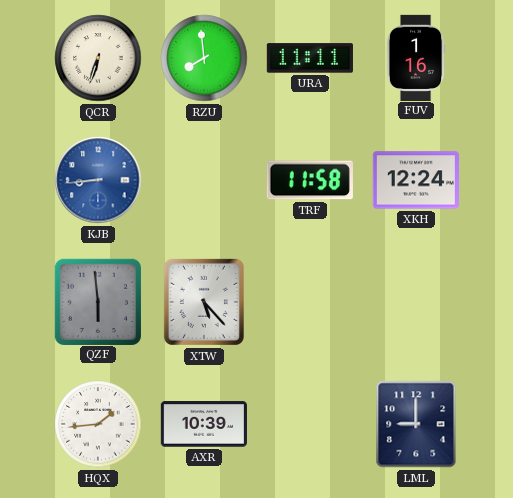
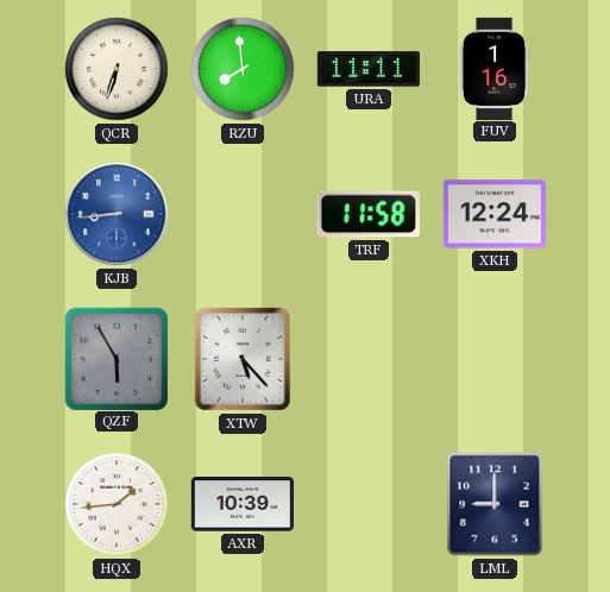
QZF: 5:59 -> 5:55 (115, 358)
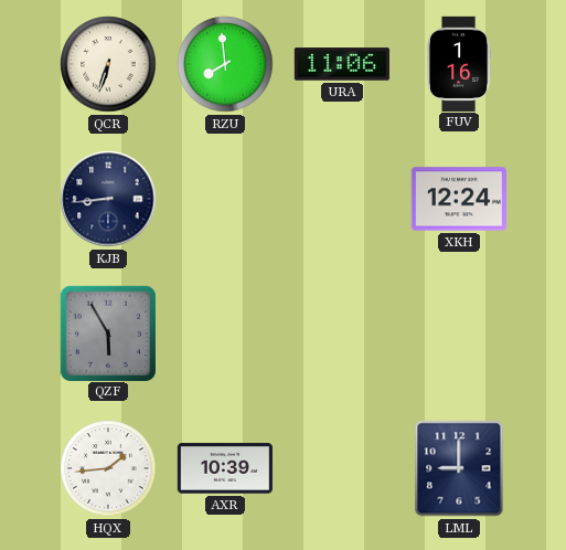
URA: 11:11 -> 11:06 (342, 64)
KJB dial: blue -> navy (108, 199)
TRF: 11:58 -> none (369, 214)
XTW: 5:23 -> none (243, 359)
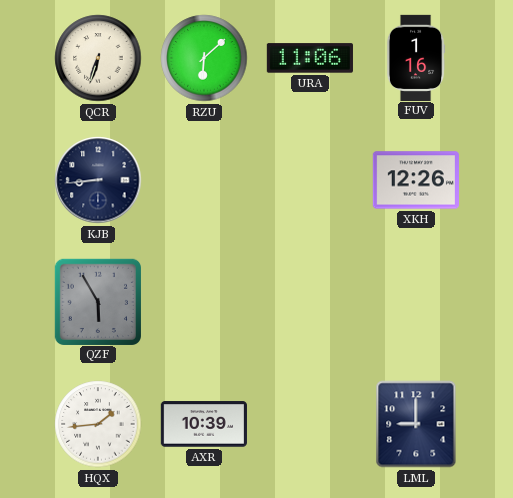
RZU: 7:59 -> 6:08 (204, 58)
XKH: 12:24 -> 12:26 (416, 180)
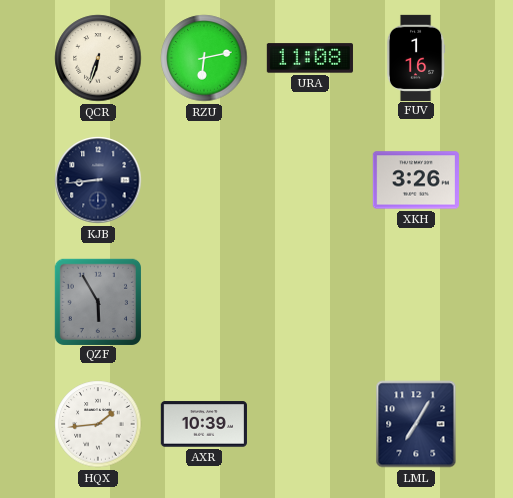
RZU: 6:08 -> 6:13 (204, 58)
URA: 11:06 -> 11:08 (310, 58)
XKH: 12:26 -> 3:26 (416, 180)
LML: 9:00 -> 7:05 (416, 424)
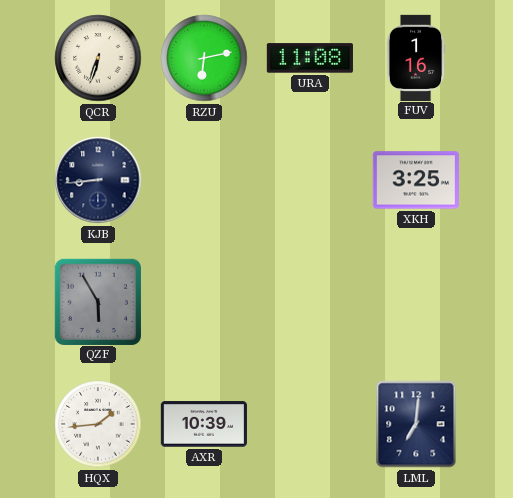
XKH: 3:26 -> 3:25 (416, 180)
LML: 7:05 -> 7:01 (416, 424)
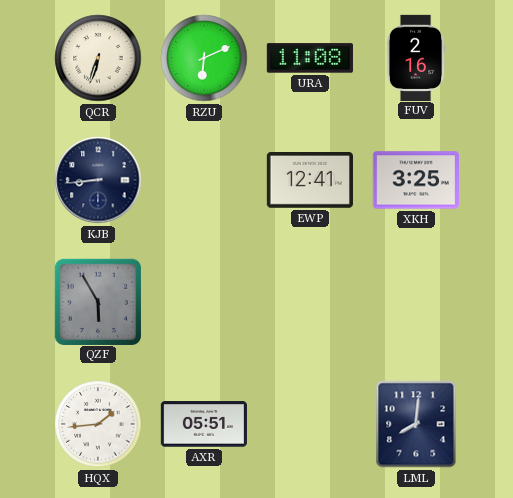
RZU: 6:13 -> 6:11 (204, 58)
FUV: 1:16 -> 2:16 (416, 57)
EWP: none -> 12:41 (310, 181)
AXR: 10:39 -> 05:51 (203, 424)
LML: 7:01 -> 8:01 (416, 424)
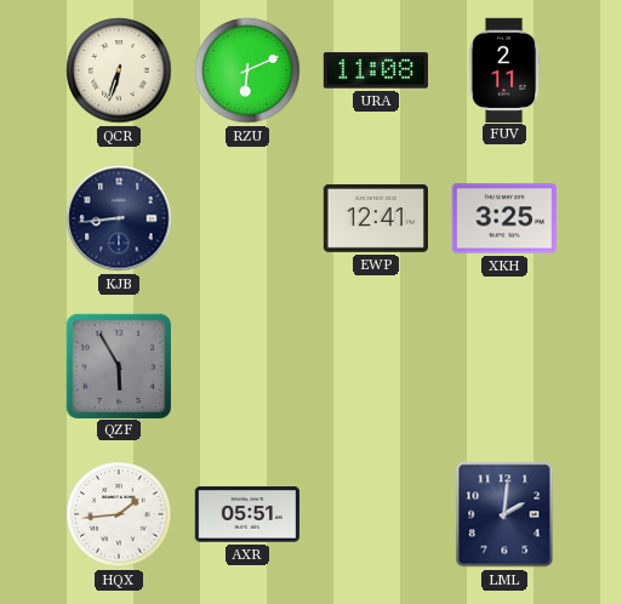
FUV: 2:16 -> 2:11 (504, 69)
LML: 8:01 -> 2:01 (504, 514)
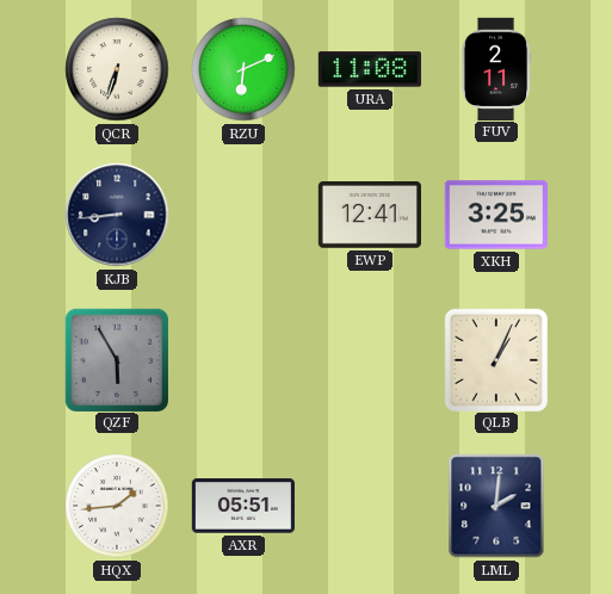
QLB: none -> 1:04 (495, 359)
